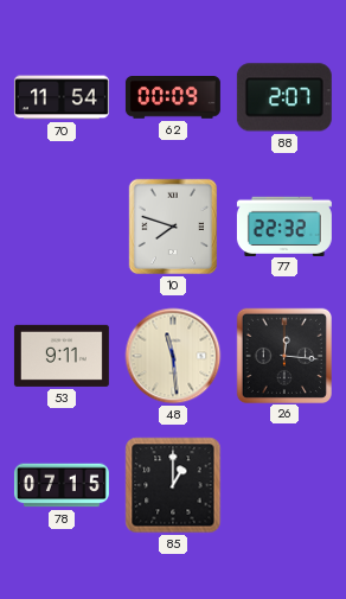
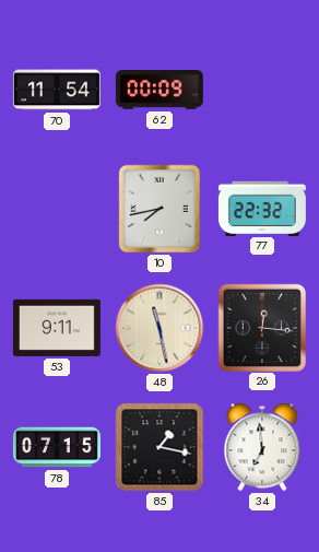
88: 2:07 -> none (284, 97)
10: 7:48 -> 7:43 (159, 209)
48: 11:29 -> 11:28 (159, 328)
85: 1:00 -> 1:17 (159, 447)
34: none -> 6:59 (262, 447)
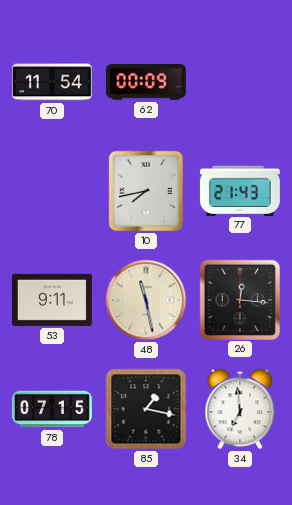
77: 22:32 -> 21:43 (240, 190)
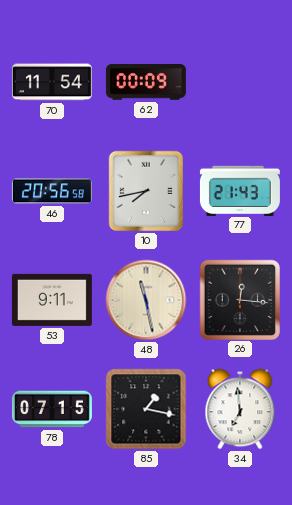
46: none -> 20:56 (52, 191)
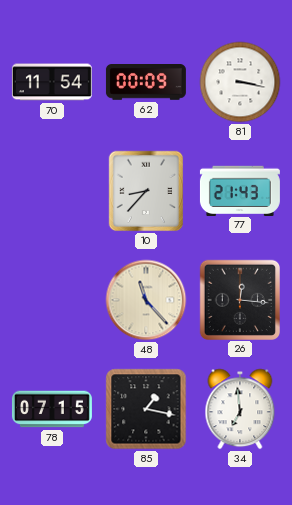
81: none -> 3:17 (240, 82)
46: 20:56 -> none (52, 191)
10: 7:43 -> 8:37 (146, 191)
53: 9:11 -> none (52, 300)
48: 11:28 -> 11:23 (146, 300)
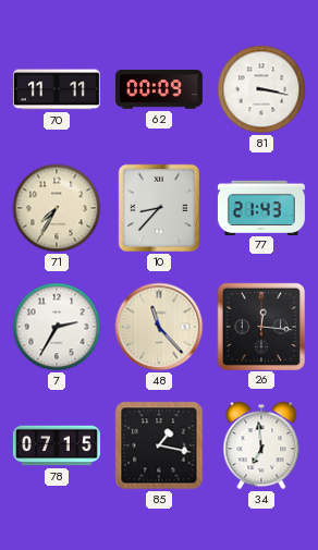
70: 11:54 -> 11:11 (57, 89)
71: none -> 7:35 (57, 208)
7: none -> 2:35 (57, 327)
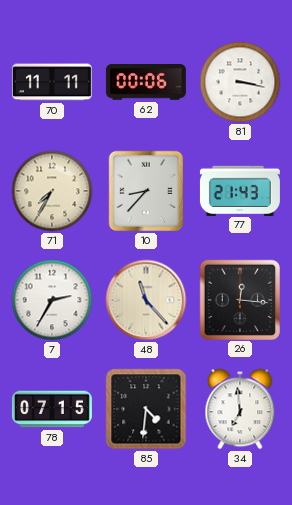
62: 00:09 -> 00:06 (146, 83)
85: 1:17 -> 4:31 (146, 409)
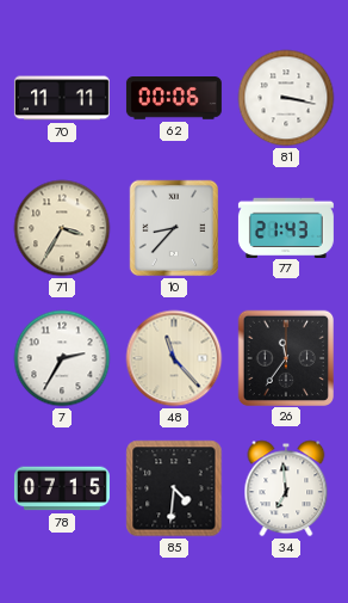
71: 7:35 -> 3:35 (62, 228)
26: 12:16 -> 11:36 (285, 357)
